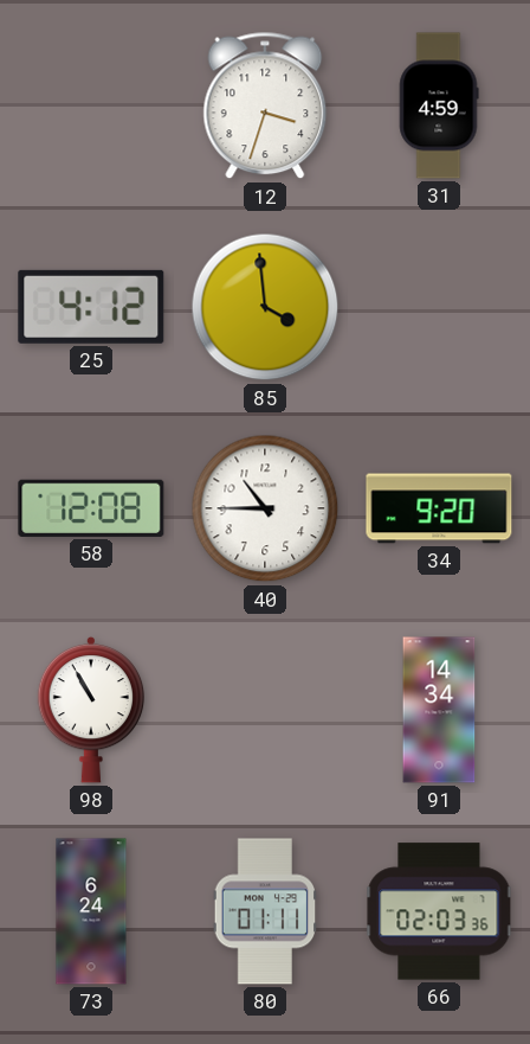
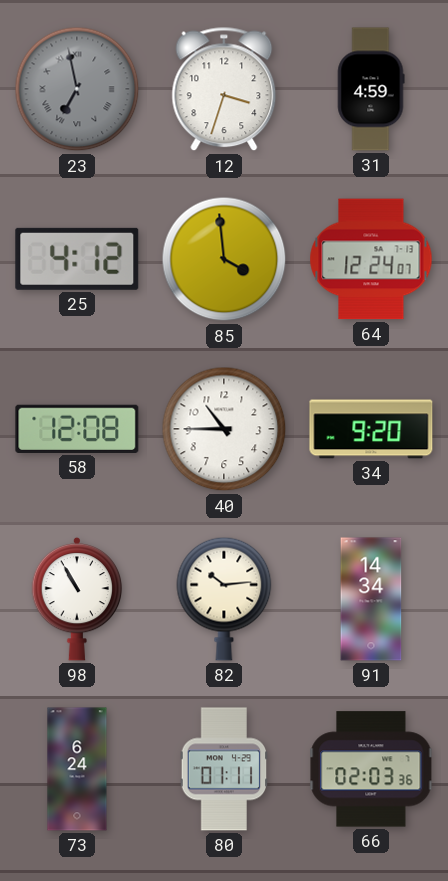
23: none -> 6:58 (77, 89)
64: none -> 12:24 (371, 259)
82: none -> 10:14 (224, 599)
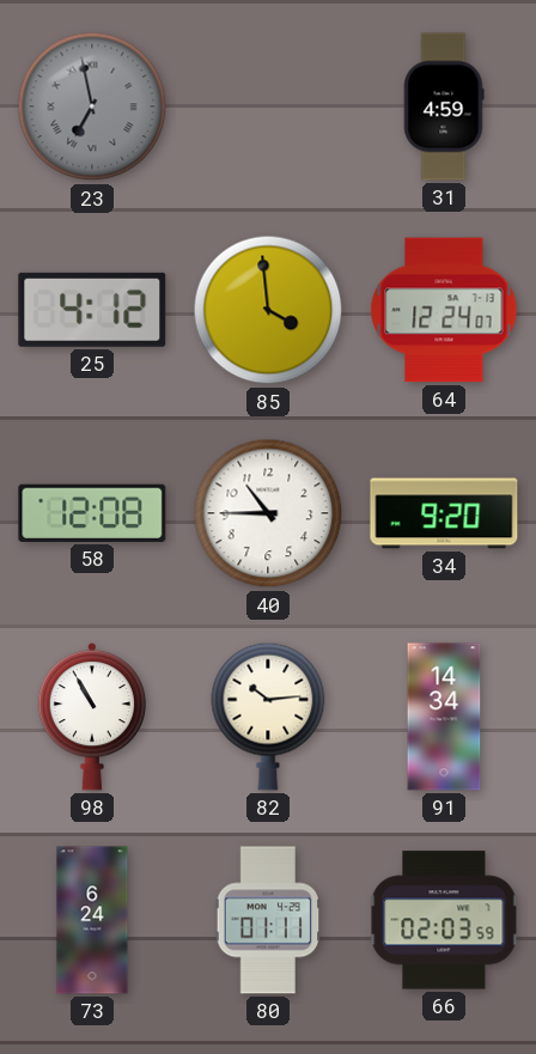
12: 3:33 -> none (224, 89)
66: 02:03:36 -> 02:03:59 (444, 920)
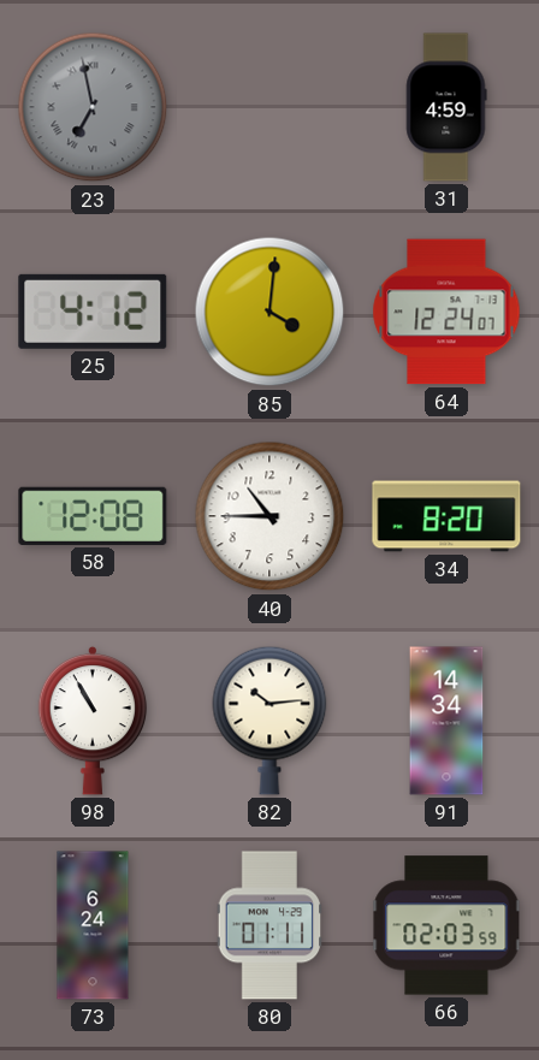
85: 3:59 -> 4:01 (269, 312)
34: 9:20 -> 8:20 (446, 516)
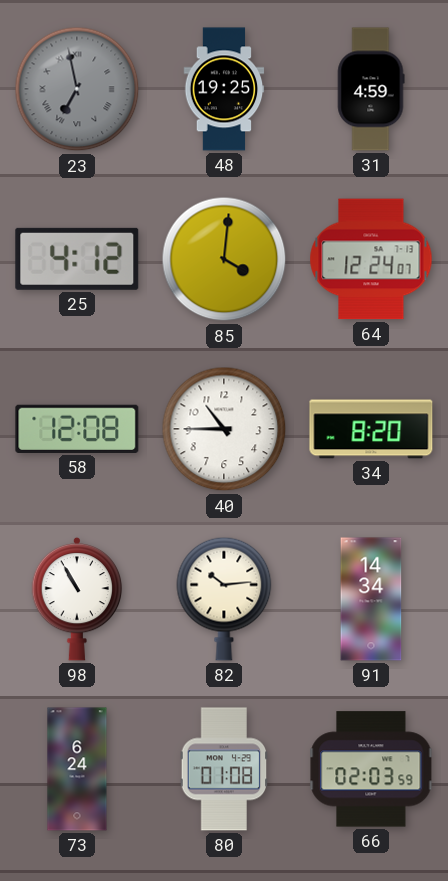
48: none -> 19:25 (224, 89)
80: 01:11 -> 01:08 (224, 769)
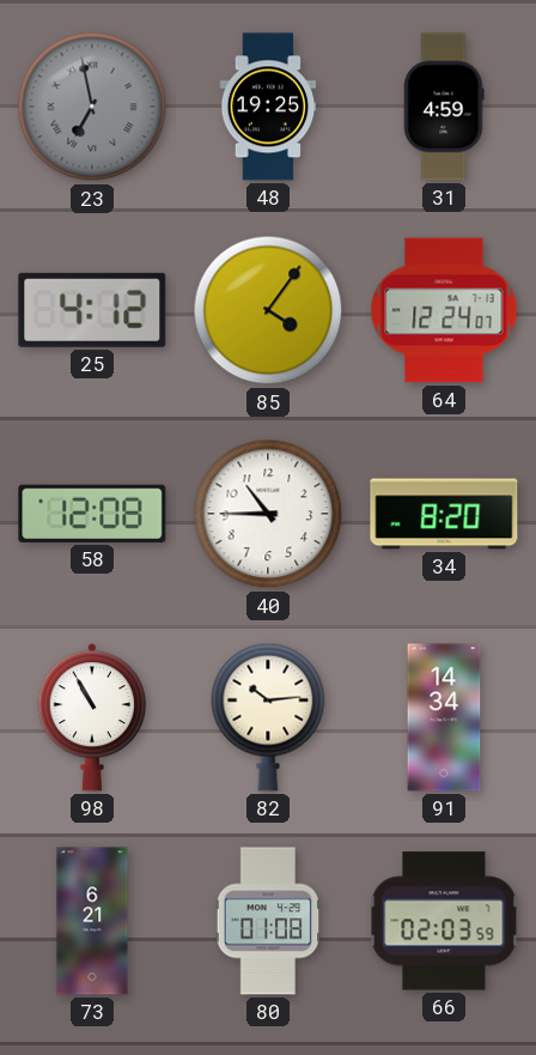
85: 4:01 -> 4:06 (268, 310)
73: 6:24 -> 6:21 (92, 921)
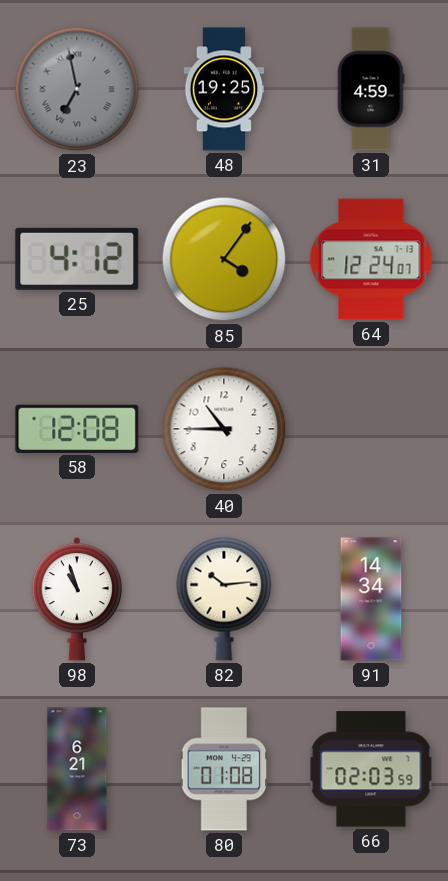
34: 8:20 -> none (444, 514)
98: 10:55 -> 10:57 (77, 599)
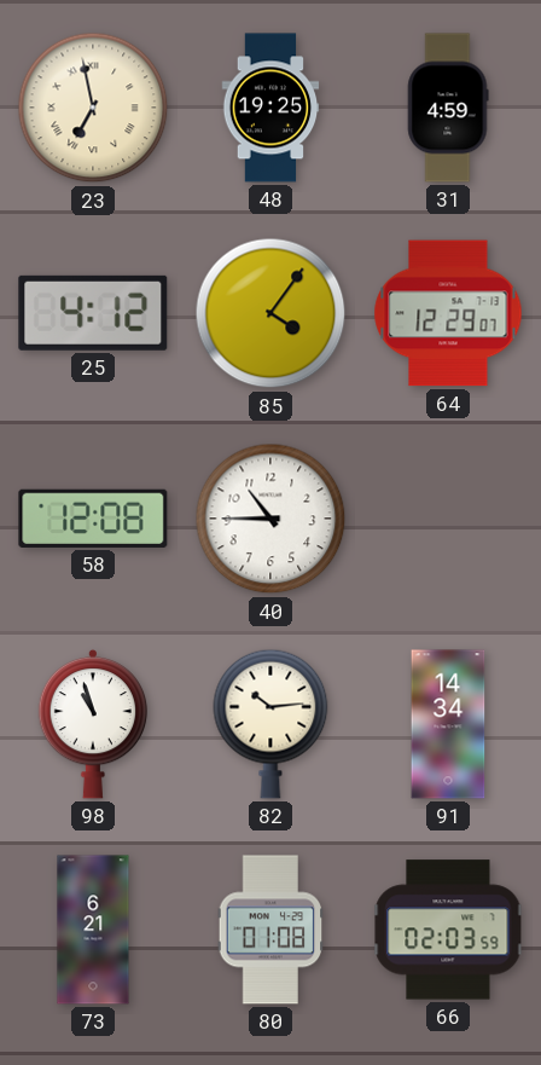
23 dial: grey -> cream (93, 108)
64: 12:24 -> 12:29 (448, 313)
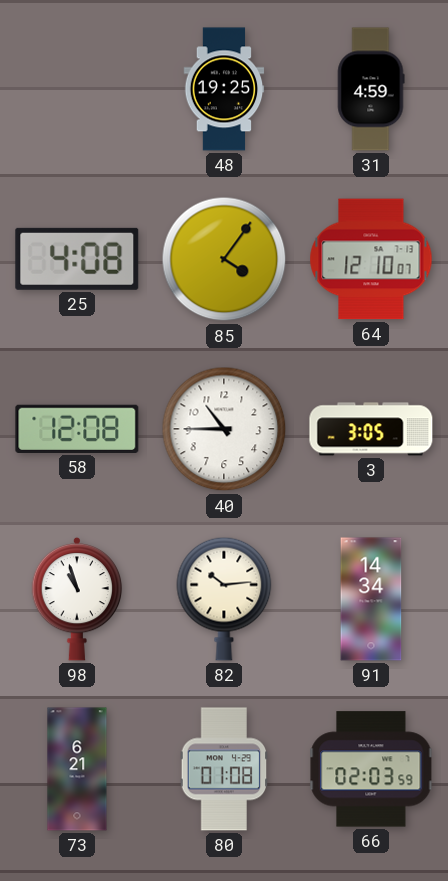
23: 6:58 -> none (93, 108)
25: 4:12 -> 4:08 (77, 259)
64: 12:29 -> 12:10 (371, 259)
3: none -> 3:05 (371, 429)
